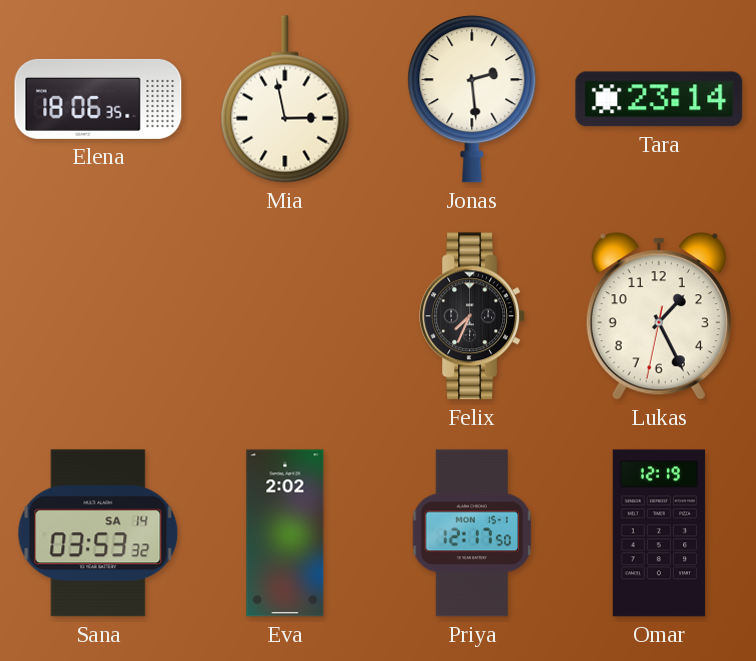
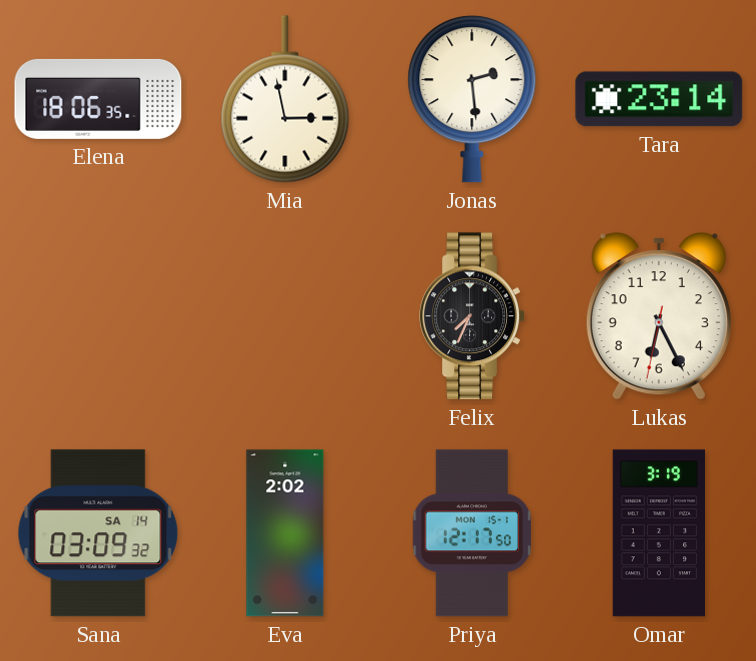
Lukas: 1:25 -> 6:25 (659, 316)
Sana: 03:53 -> 03:09 (98, 533)
Omar: 12:19 -> 3:19 (659, 533)
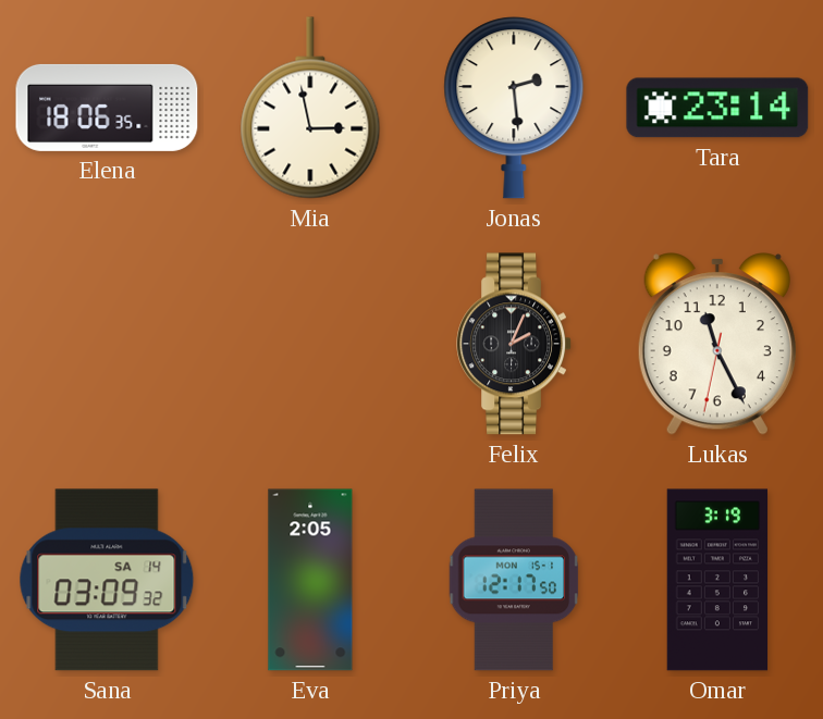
Felix: 7:34 -> 2:04 (514, 344)
Lukas: 6:25 -> 11:25 (717, 344)
Eva: 2:02 -> 2:05 (310, 580)
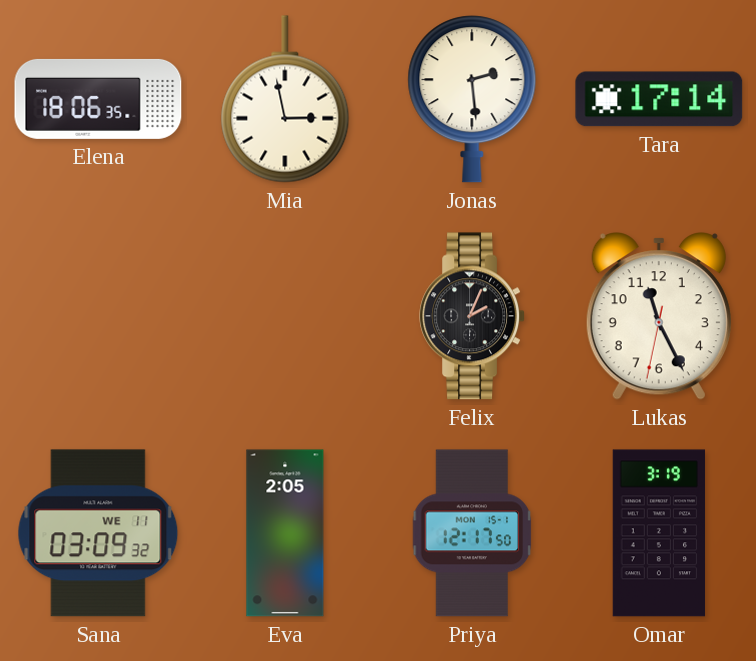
Tara: 23:14 -> 17:14 (659, 99)
Sana date: SA 14 -> WE 11 (98, 533)
